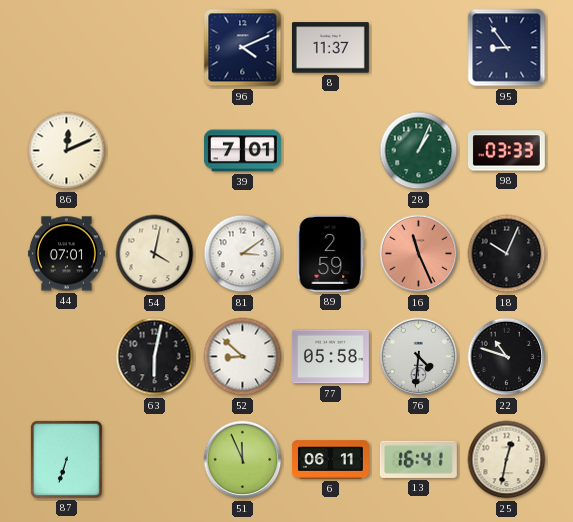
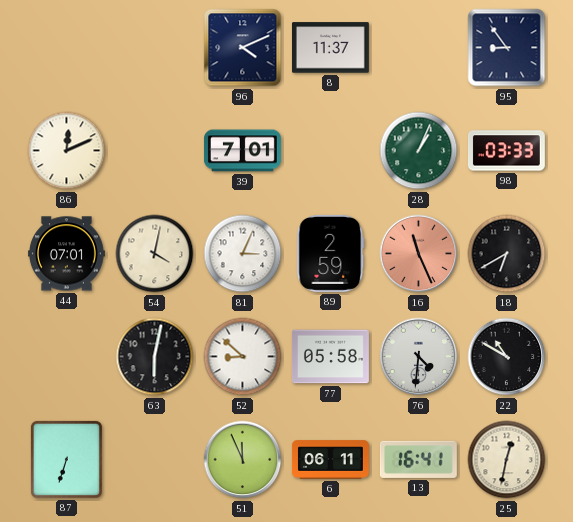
81: 3:09 -> 3:04 (243, 254)
18: 10:04 -> 6:40 (507, 254)
22: 10:48 -> 10:50 (507, 357)
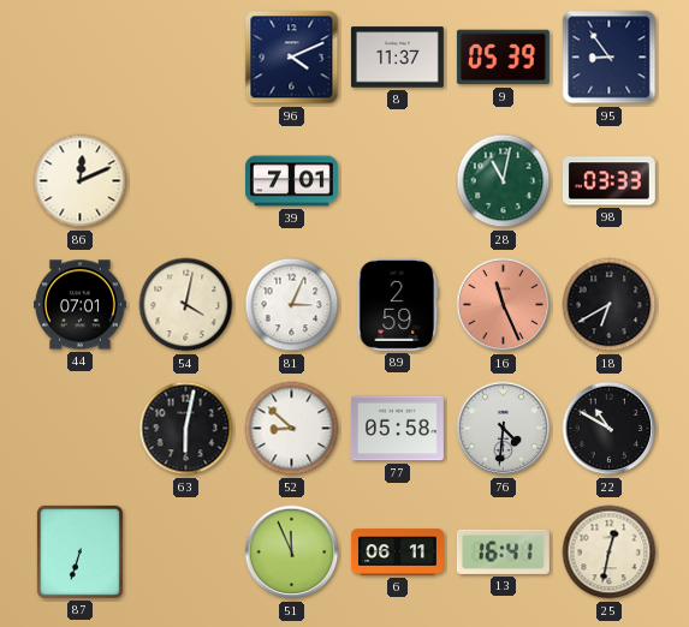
9: none -> 05:39 (503, 58)
28: 1:04 -> 11:02 (504, 181)
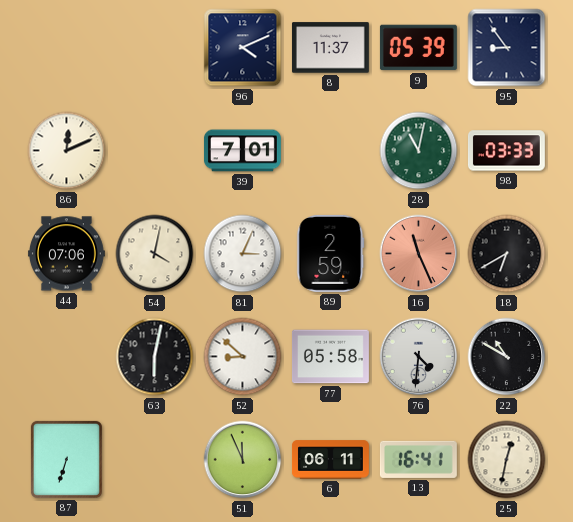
44: 07:01 -> 07:06 (66, 254)
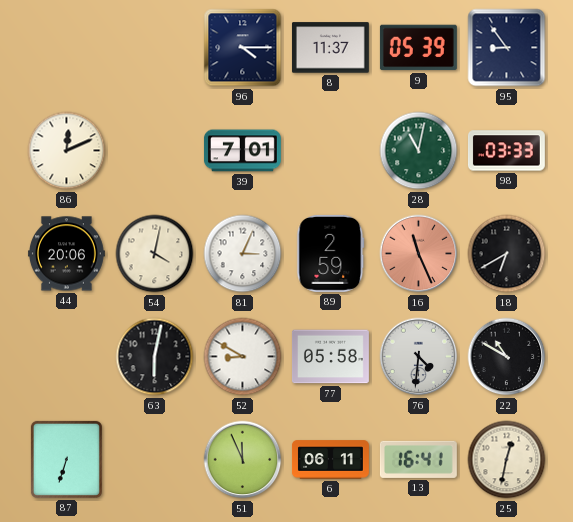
96: 4:11 -> 4:15 (243, 48)
44: 07:06 -> 20:06 (66, 254)
52: 8:52 -> 8:50 (243, 357)
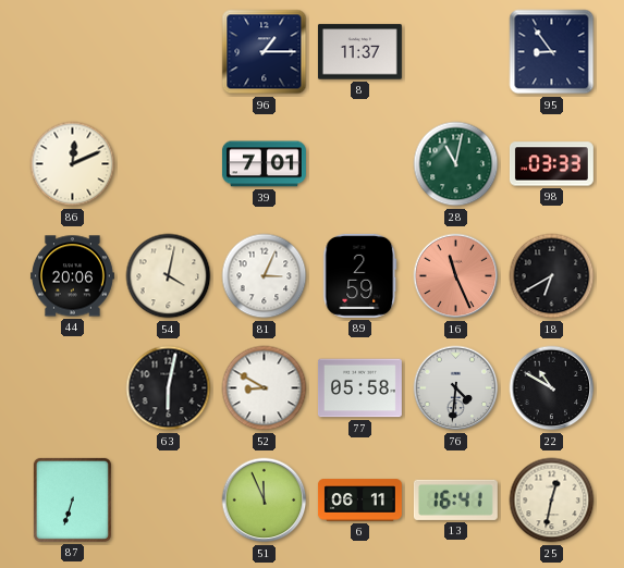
96: 4:15 -> 1:15 (265, 52)
9: 05:39 -> none (418, 48)
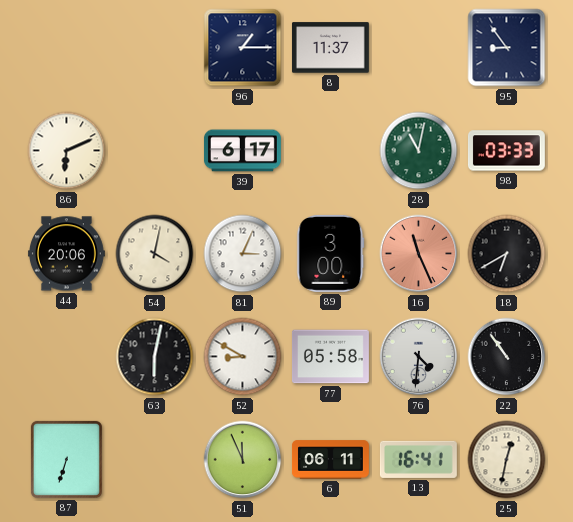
86: 12:11 -> 6:11 (67, 151)
39: 7:01 -> 6:17 (242, 151)
89: 2:59 -> 3:00 (331, 253)
22: 10:50 -> 10:54 (507, 357)
